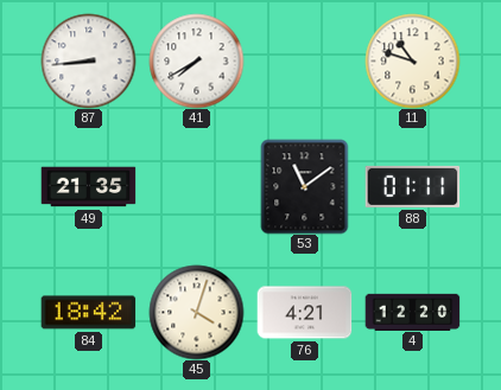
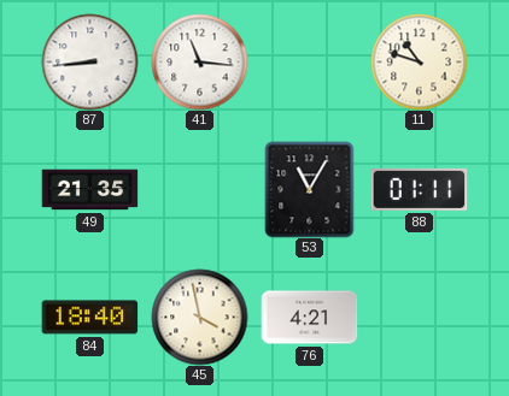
41: 7:40 -> 11:16 (199, 61)
53: 11:09 -> 11:05 (310, 189)
84: 18:42 -> 18:40 (89, 318)
45: 4:03 -> 3:58 (199, 317)
4: 12:20 -> none (412, 312)
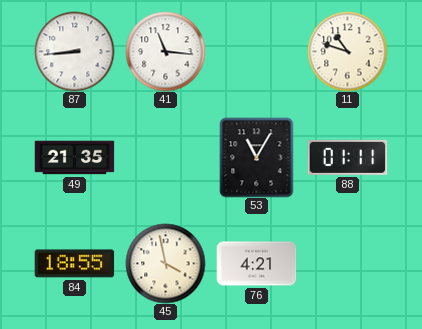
84: 18:40 -> 18:55 (74, 264)
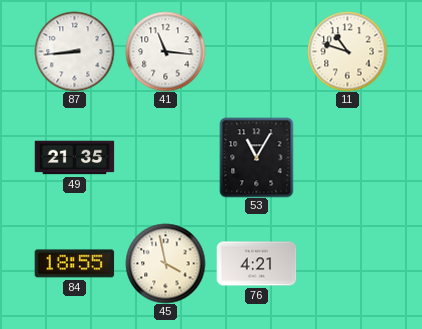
88: 01:11 -> none (347, 157)
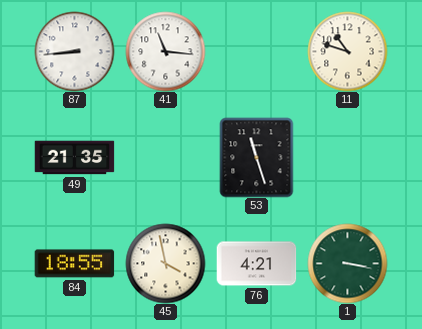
53: 11:05 -> 11:27 (257, 157)
1: none -> 3:17 (347, 263)
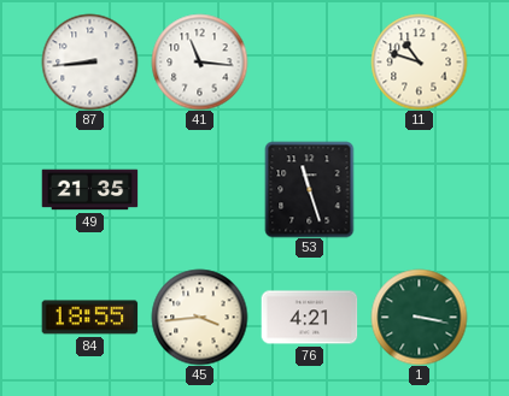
45: 3:58 -> 3:44 (199, 317)
